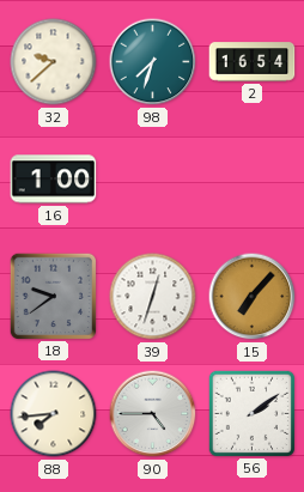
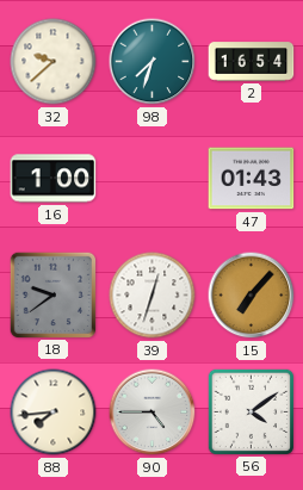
47: none -> 01:43 (252, 179)
56: 2:09 -> 4:09 (251, 411)
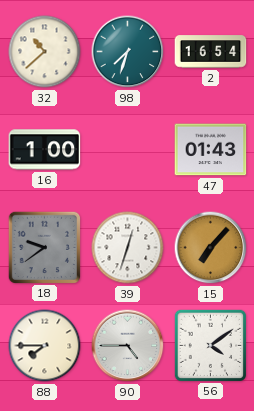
32: 9:38 -> 10:38 (45, 52)
88: 7:44 -> 7:45 (45, 346)
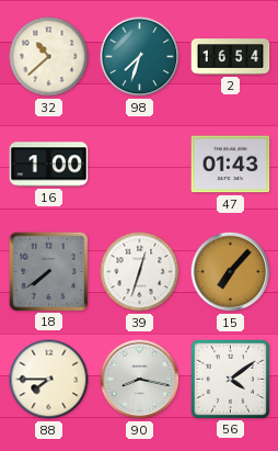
18: 9:39 -> 7:39 (48, 271)
90: 4:45 -> 8:17 (140, 380)
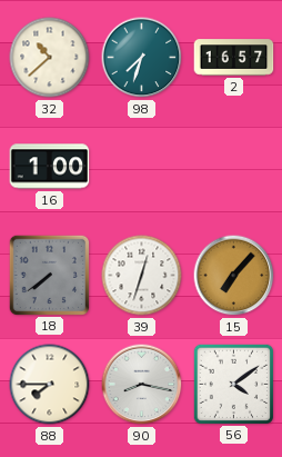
2: 16:54 -> 16:57 (234, 58)
47: 01:43 -> none (231, 165)
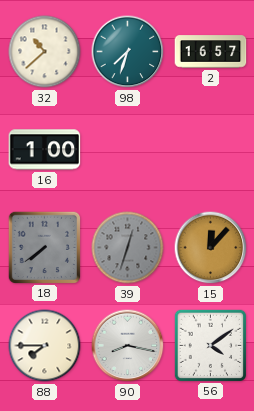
39 dial: white -> grey (128, 248)
15: 7:07 -> 12:07 (211, 248)
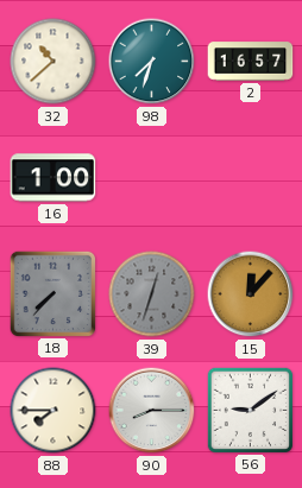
18: 7:39 -> 7:37 (52, 293)
90: 8:17 -> 8:15 (152, 411)
56: 4:09 -> 9:09 (250, 410)
